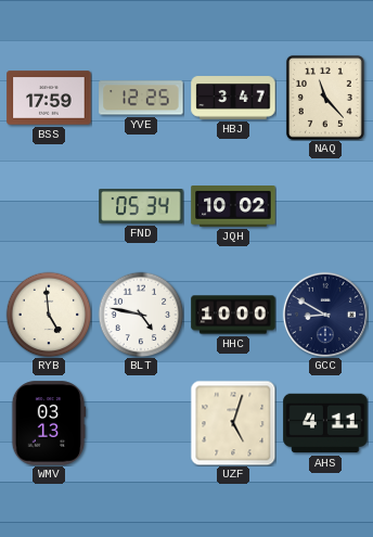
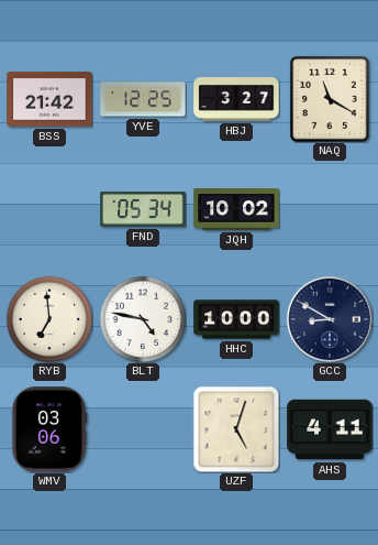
BSS: 17:59 -> 21:42 (49, 99)
HBJ: 3:47 -> 3:27 (236, 99)
NAQ: 11:23 -> 11:20 (330, 99)
RYB: 4:59 -> 6:59 (49, 319)
WMV: 03:13 -> 03:06 (49, 429)
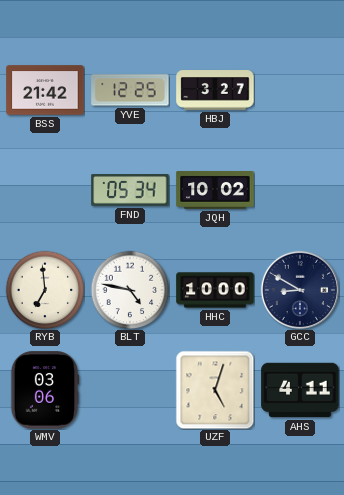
NAQ: 11:20 -> none (330, 99)
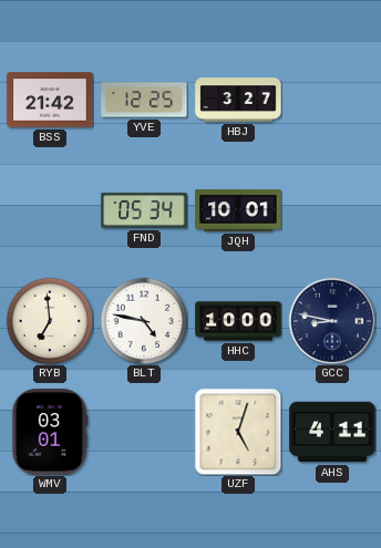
JQH: 10:02 -> 10:01 (238, 211)
GCC: 8:50 -> 8:47 (332, 321)
WMV: 03:06 -> 03:01 (50, 432)
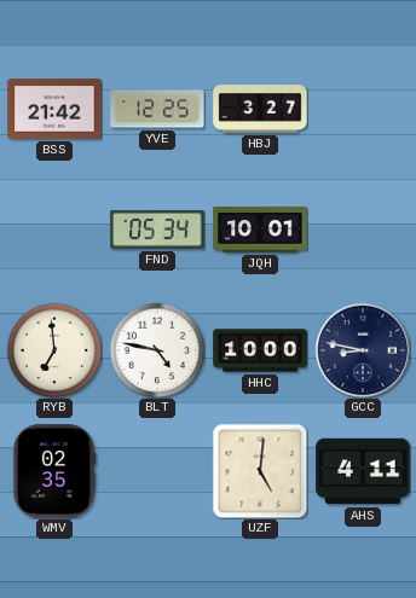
WMV: 03:01 -> 02:35 (54, 471)
UZF: 5:03 -> 5:01 (260, 471)
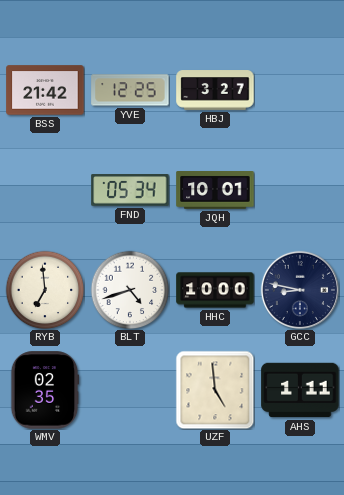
BLT: 4:47 -> 4:42 (130, 290)
UZF: 5:01 -> 4:59 (215, 390)
AHS: 4:11 -> 1:11 (300, 390)
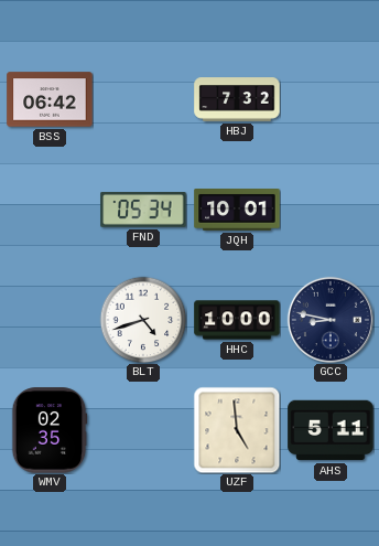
BSS: 21:42 -> 06:42 (50, 99)
YVE: 12:25 -> none (130, 90)
HBJ: 3:27 -> 7:32 (237, 99)
RYB: 6:59 -> none (45, 290)
AHS: 1:11 -> 5:11 (331, 430)
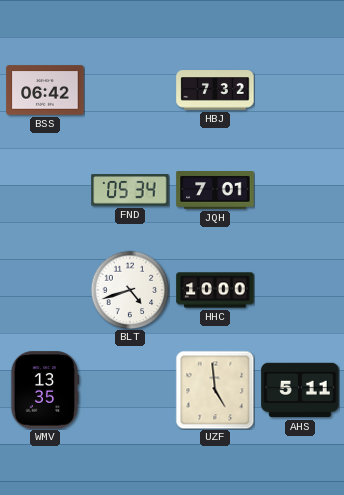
JQH: 10:01 -> 7:01 (215, 191)
GCC: 8:47 -> none (331, 320)
WMV: 02:35 -> 13:35 (45, 390)
